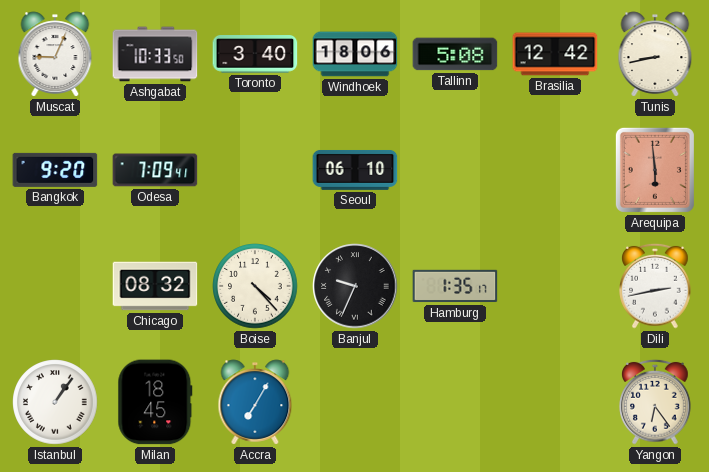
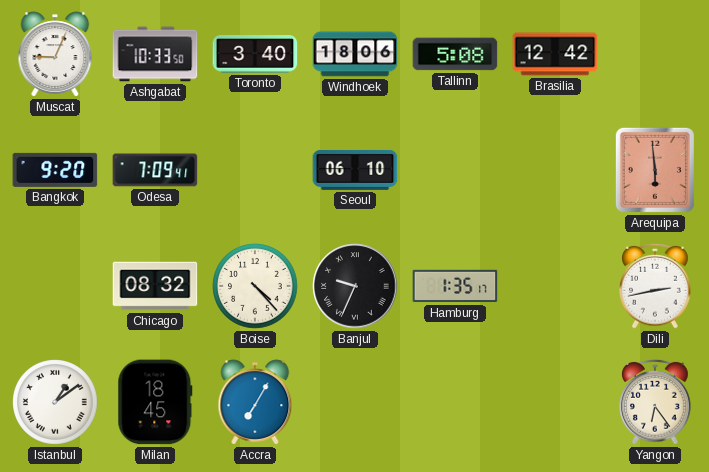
Tunis: 8:43 -> none (655, 54)
Istanbul: 1:06 -> 1:09 (55, 402)
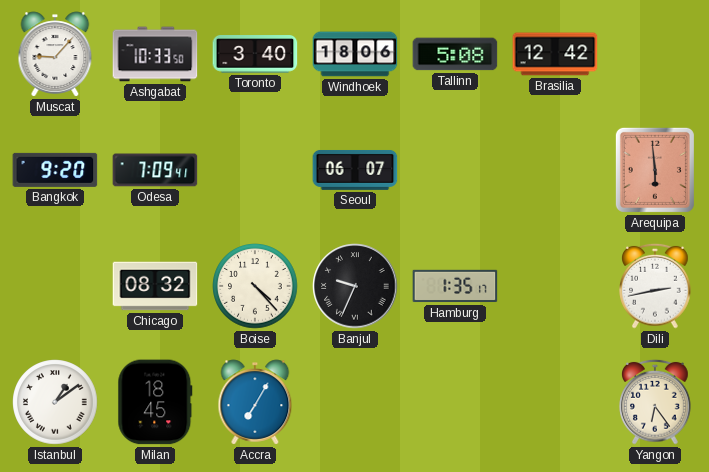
Muscat: 9:04 -> 9:07 (55, 54)
Seoul: 06:10 -> 06:07 (355, 170)
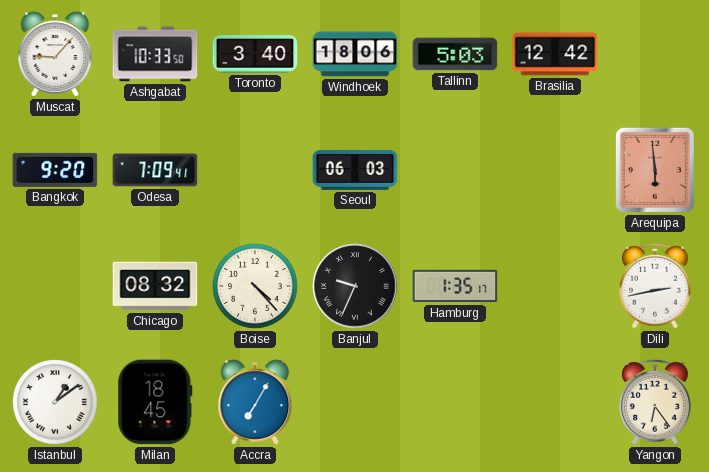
Tallinn: 5:08 -> 5:03 (455, 54)
Seoul: 06:07 -> 06:03 (355, 170)
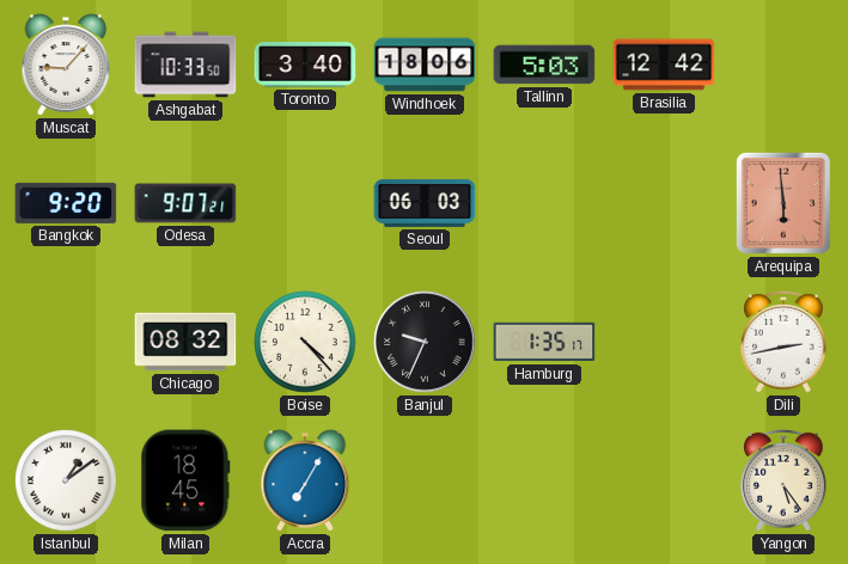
Odesa: 7:09 -> 9:07 (185, 203)
Yangon: 6:24 -> 5:24 (783, 480)
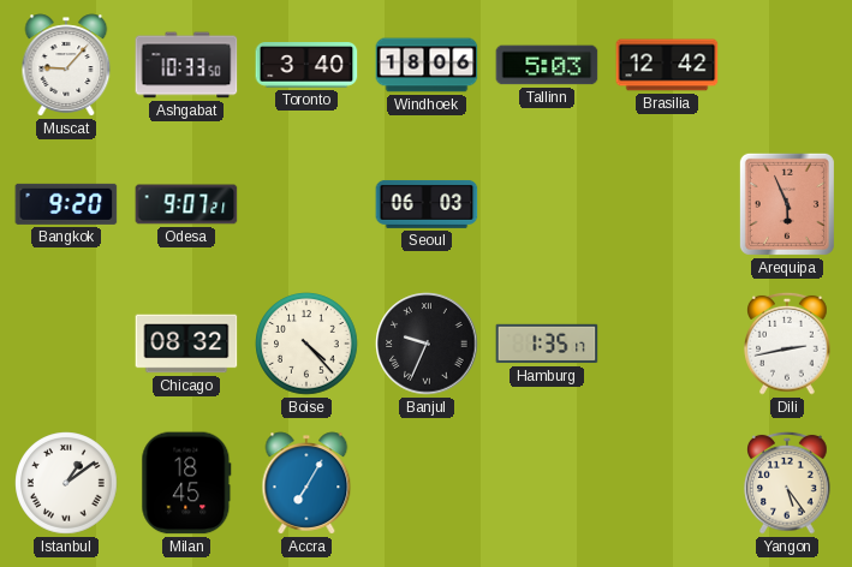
Arequipa: 5:59 -> 5:56 (787, 204)
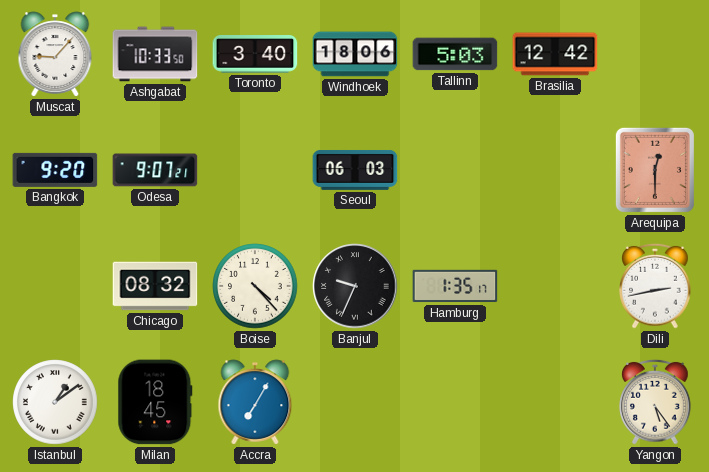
Arequipa: 5:56 -> 12:30 (655, 170)
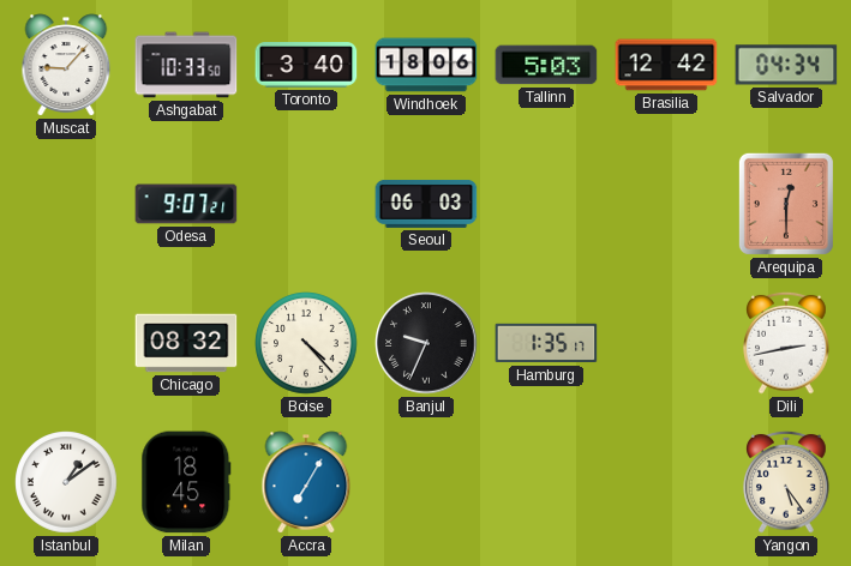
Salvador: none -> 04:34 (786, 65)
Bangkok: 9:20 -> none (55, 170)
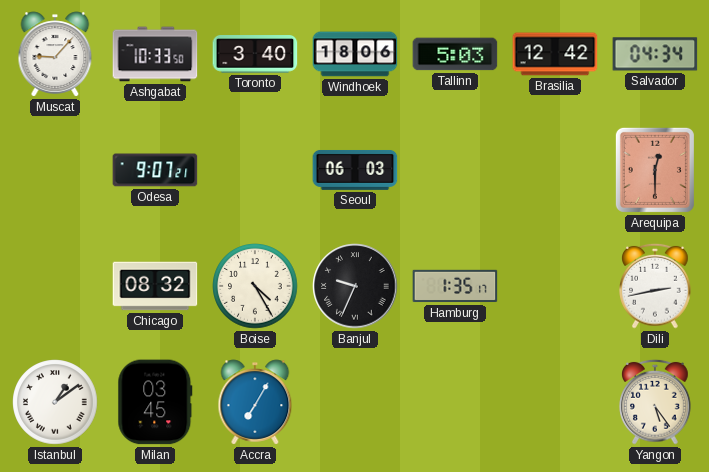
Boise: 4:23 -> 4:25 (255, 286)
Milan: 18:45 -> 03:45 (155, 402)
